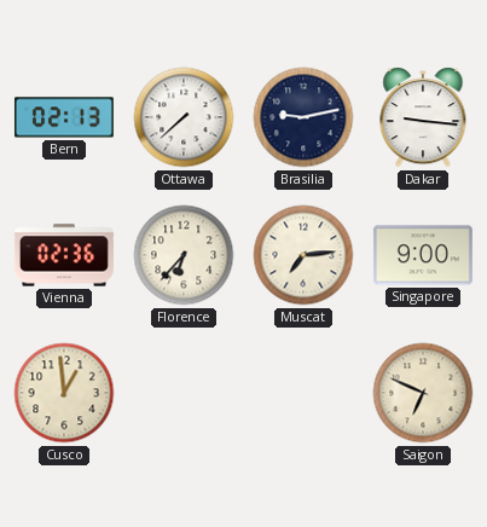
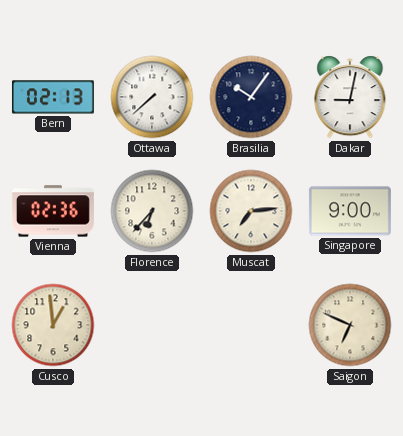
Brasilia: 9:13 -> 10:06 (251, 97)
Dakar: 9:16 -> 9:02 (350, 97)
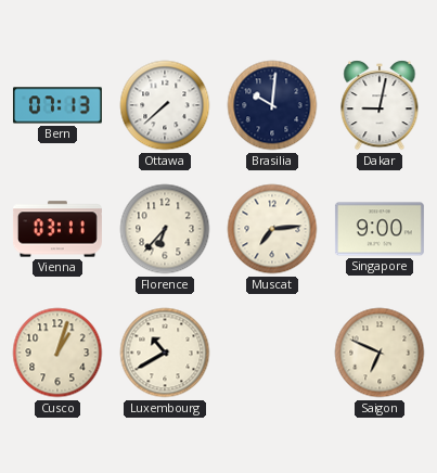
Bern: 02:13 -> 07:13 (57, 105)
Brasilia: 10:06 -> 10:01 (272, 105)
Vienna: 02:36 -> 03:11 (57, 229)
Cusco: 12:59 -> 1:03 (57, 353)
Luxembourg: none -> 10:40 (165, 353)
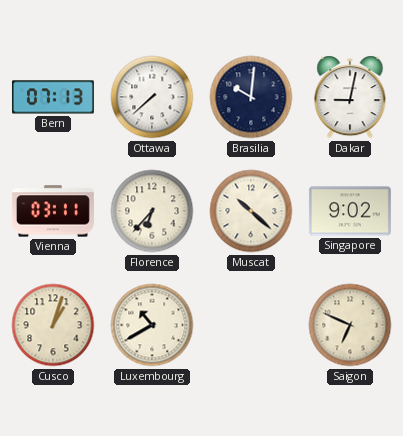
Muscat: 7:14 -> 10:22 (251, 211)
Singapore: 9:00 -> 9:02 (350, 211)
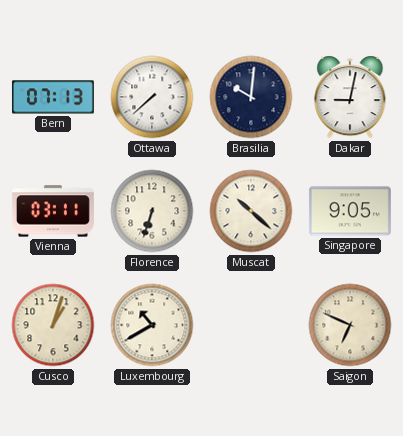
Florence: 6:37 -> 6:33 (152, 211)
Singapore: 9:02 -> 9:05 (350, 211)
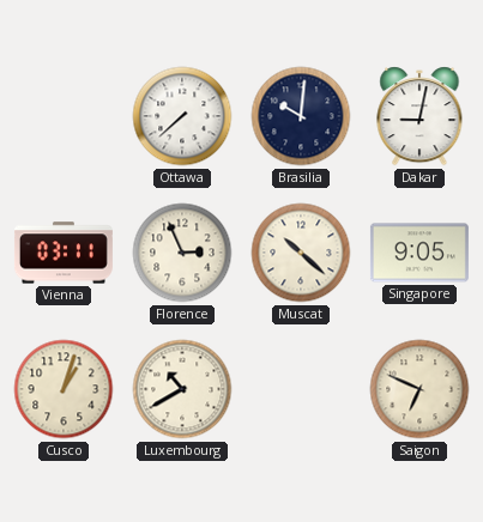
Bern: 07:13 -> none (53, 97)
Florence: 6:33 -> 2:56 (182, 253)
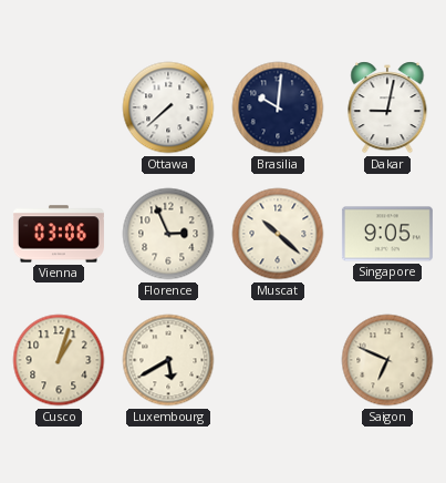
Vienna: 03:11 -> 03:06 (59, 234)
Luxembourg: 10:40 -> 5:40 (168, 360)
